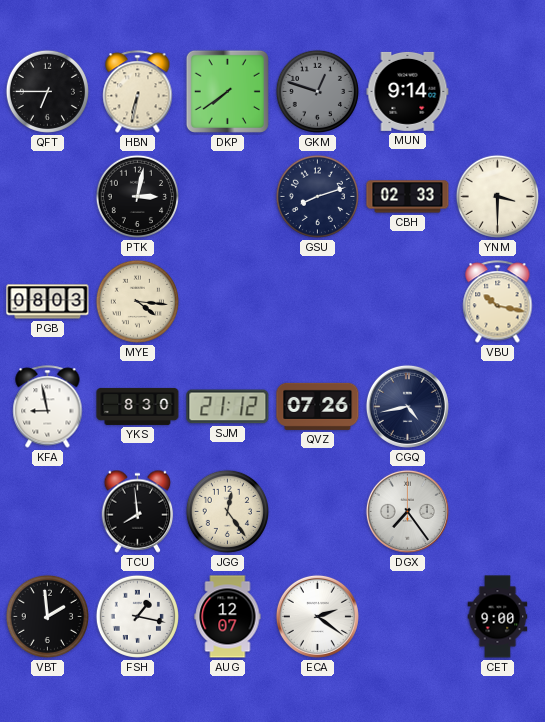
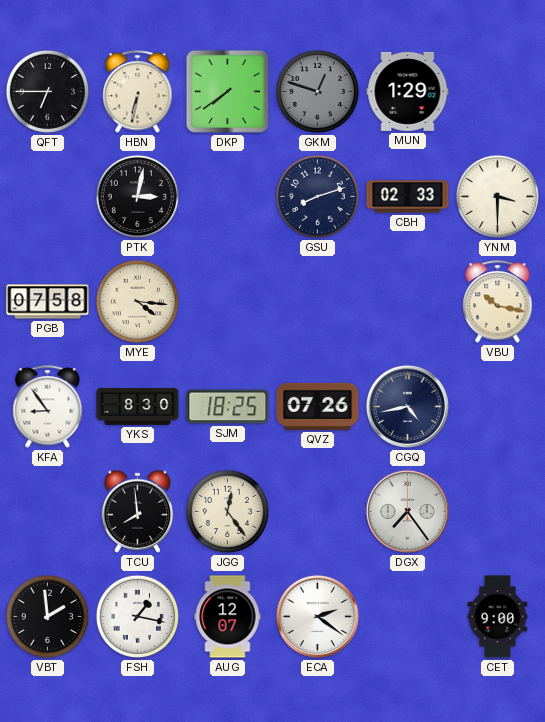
MUN: 9:14 -> 1:29 (408, 91)
PGB: 08:03 -> 07:58 (48, 302)
KFA: 8:58 -> 8:54 (48, 407)
SJM: 21:12 -> 18:25 (228, 407)
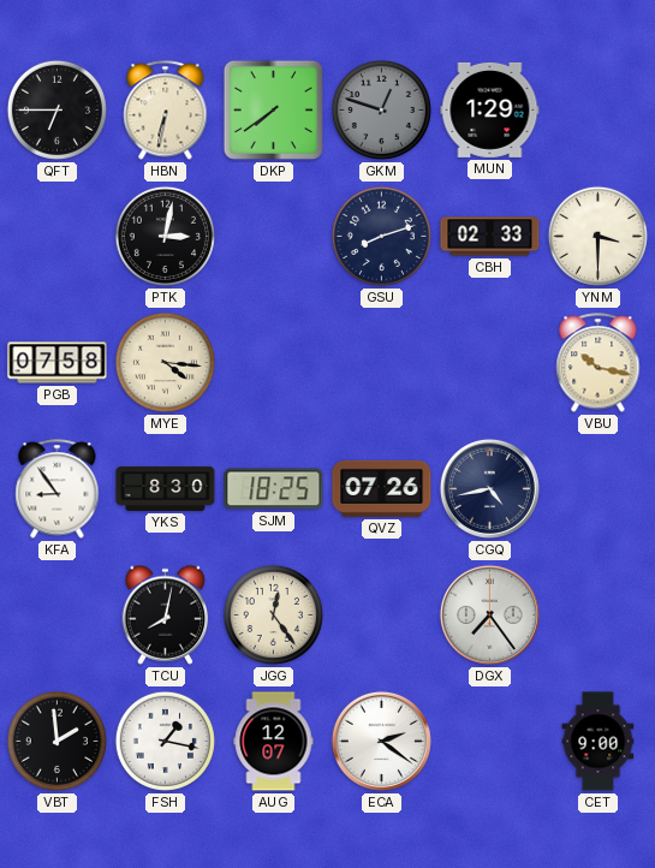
TCU: 7:59 -> 8:02 (166, 614)
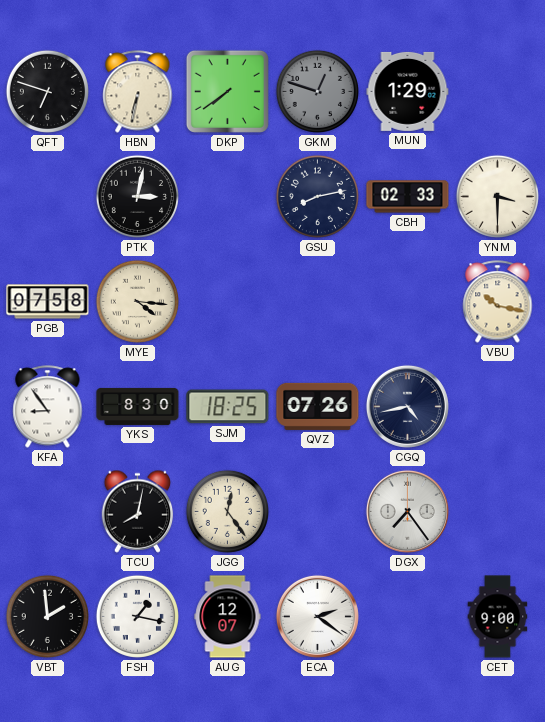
QFT: 6:45 -> 6:48 (47, 91)
GSU: 8:12 -> 8:13 (317, 196)
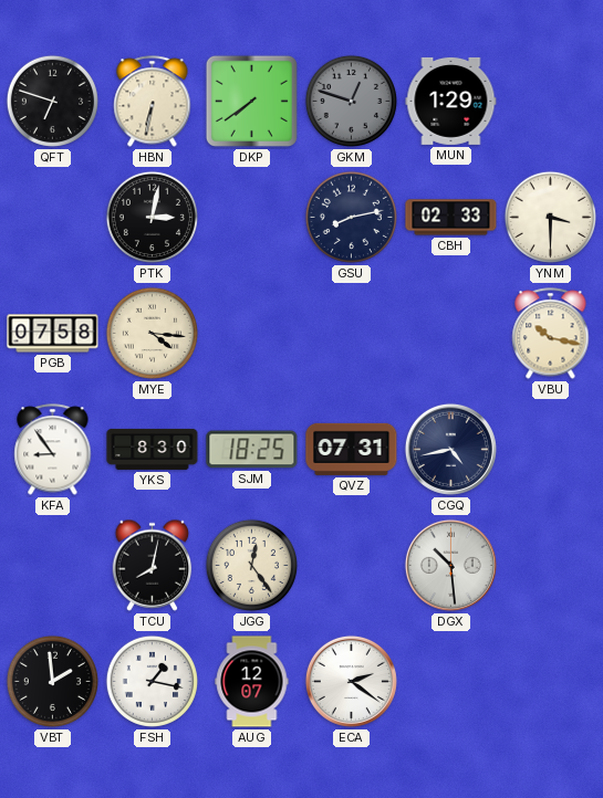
QVZ: 07:26 -> 07:31 (352, 449)
DGX: 7:24 -> 10:29 (450, 565)
CET: 9:00 -> none (498, 617)
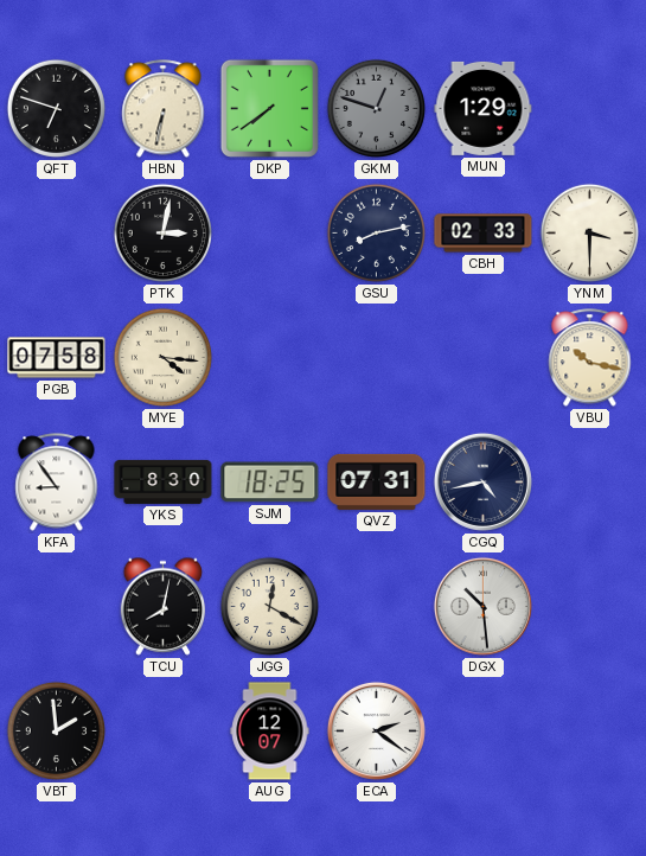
JGG: 12:24 -> 12:20 (269, 606)
FSH: 1:17 -> none (152, 681)
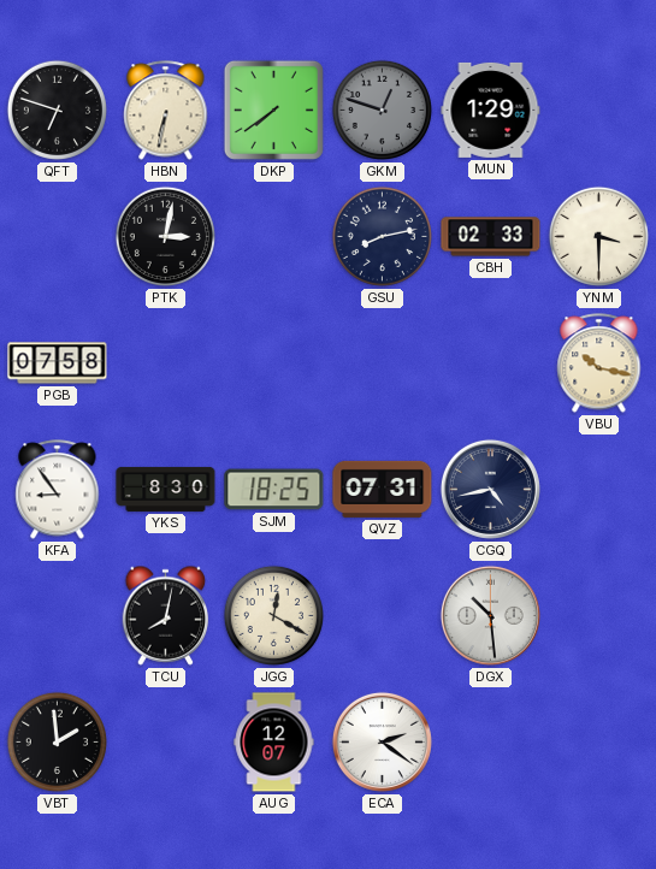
MYE: 4:16 -> none (162, 357)
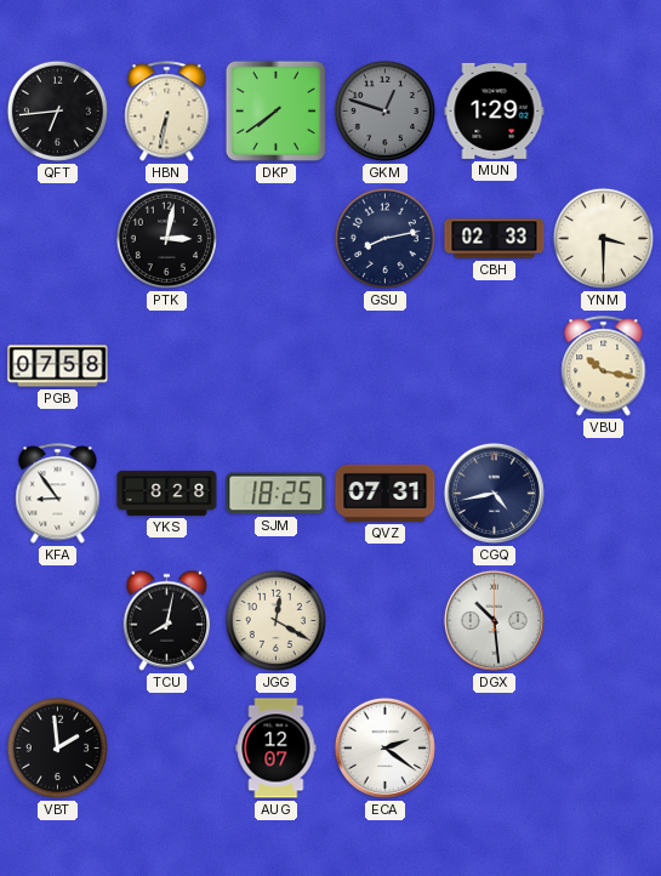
QFT: 6:48 -> 6:44 (57, 110)
YKS: 8:30 -> 8:28 (167, 493)
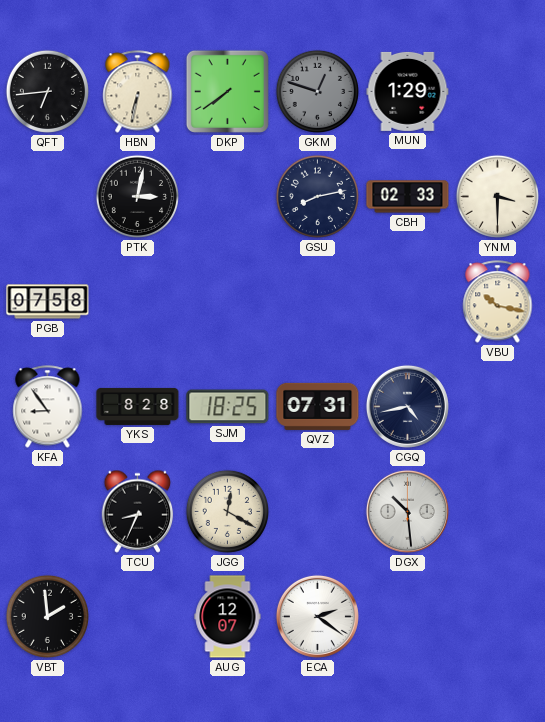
TCU: 8:02 -> 8:34 (138, 511)
